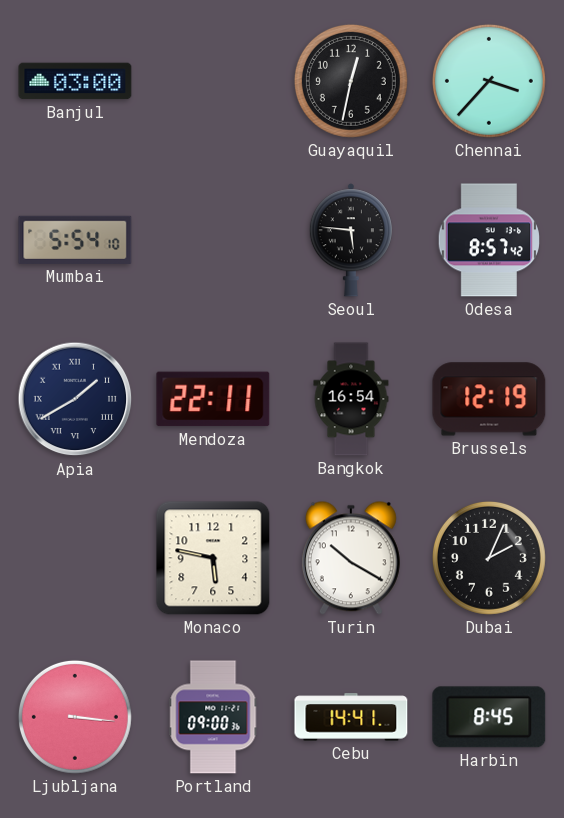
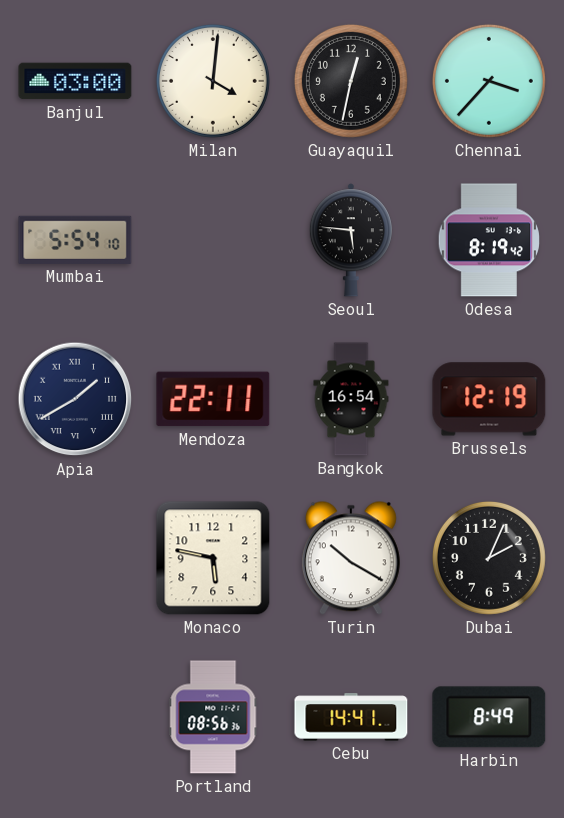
Milan: none -> 4:01 (213, 81)
Odesa: 8:57 -> 8:19 (489, 240)
Ljubljana: 3:16 -> none (75, 717)
Portland: 09:00 -> 08:56 (213, 717)
Harbin: 8:45 -> 8:49 (489, 717)
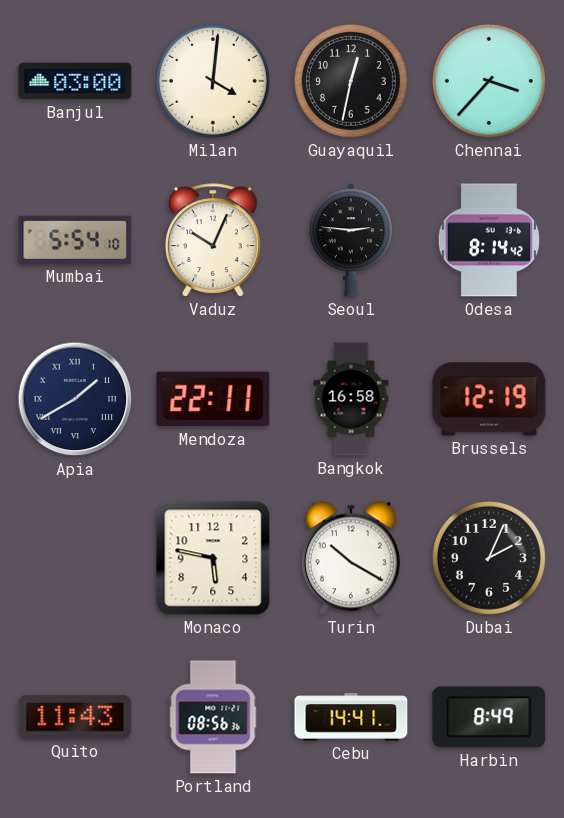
Vaduz: none -> 10:04 (213, 240)
Seoul: 5:46 -> 2:46 (351, 240)
Odesa: 8:19 -> 8:14 (489, 240)
Bangkok: 16:54 -> 16:58 (351, 399)
Quito: none -> 11:43 (75, 717)
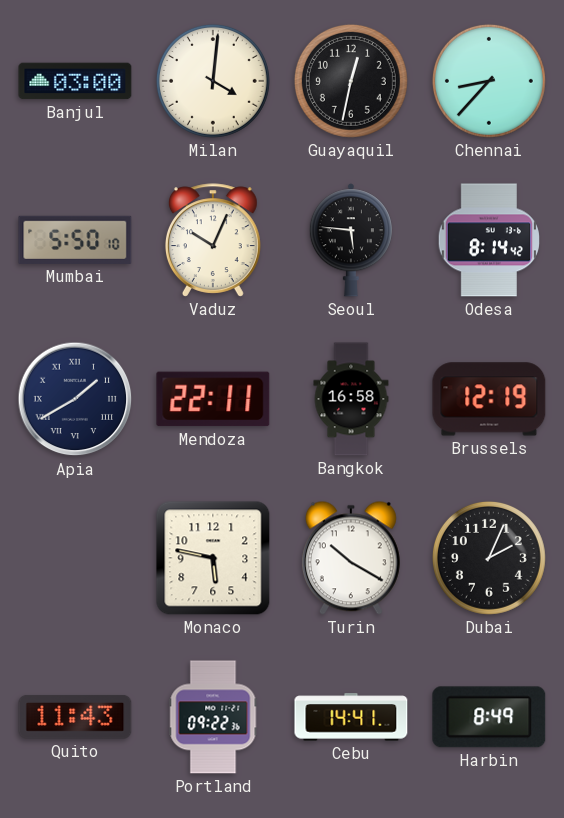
Chennai: 3:37 -> 8:37 (489, 81)
Mumbai: 5:54 -> 5:50 (75, 240)
Seoul: 2:46 -> 5:46 (351, 240)
Portland: 08:56 -> 09:22 (213, 717)
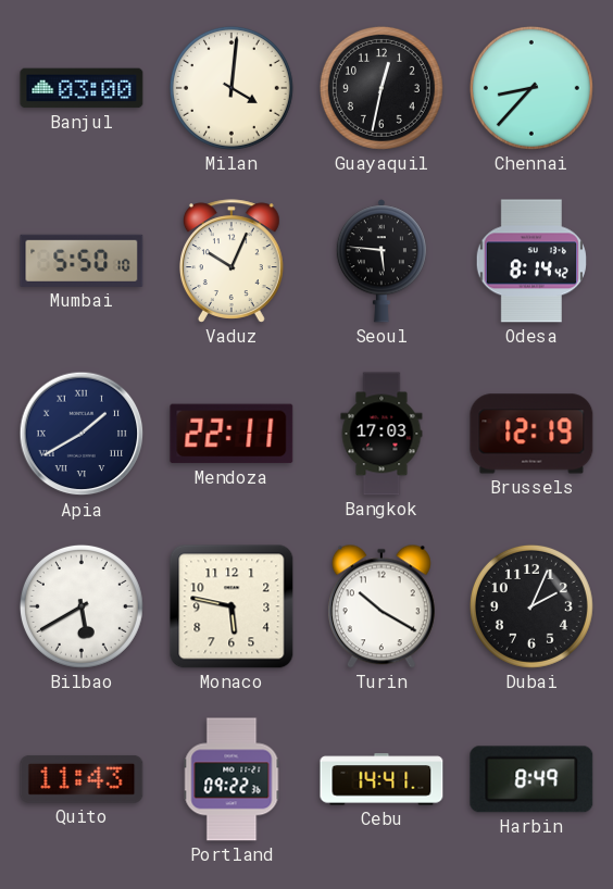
Bangkok: 16:58 -> 17:03 (381, 434)
Bilbao: none -> 5:40 (82, 606)
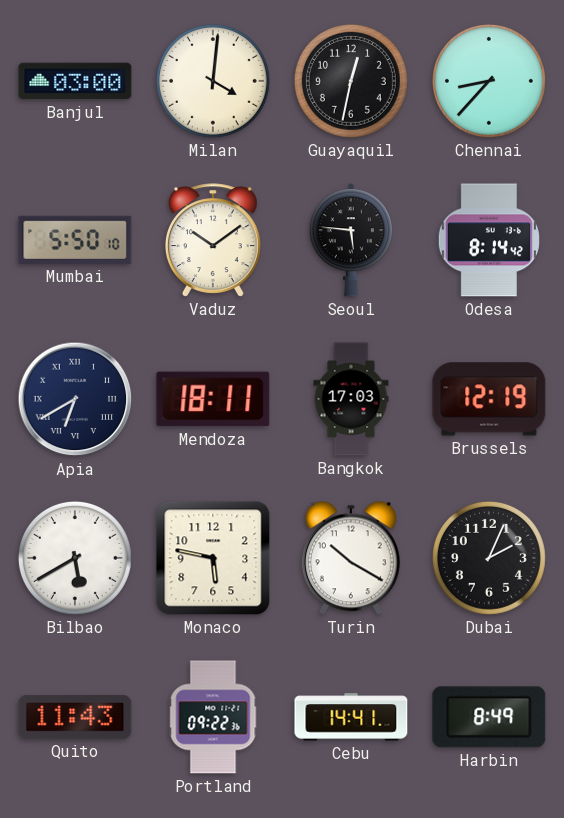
Vaduz: 10:04 -> 10:09 (213, 240)
Apia: 1:40 -> 6:40 (75, 399)
Mendoza: 22:11 -> 18:11 (213, 399)
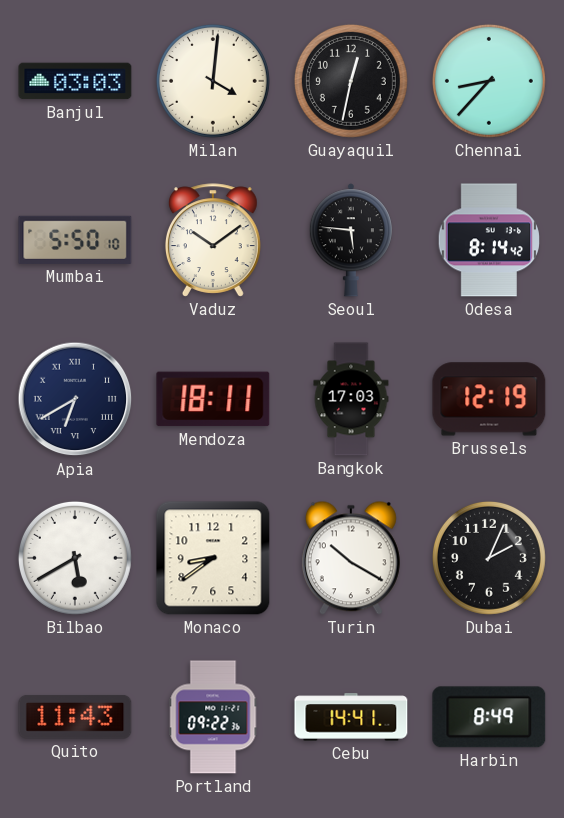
Banjul: 03:00 -> 03:03 (75, 81)
Monaco: 5:47 -> 8:39 (213, 558)
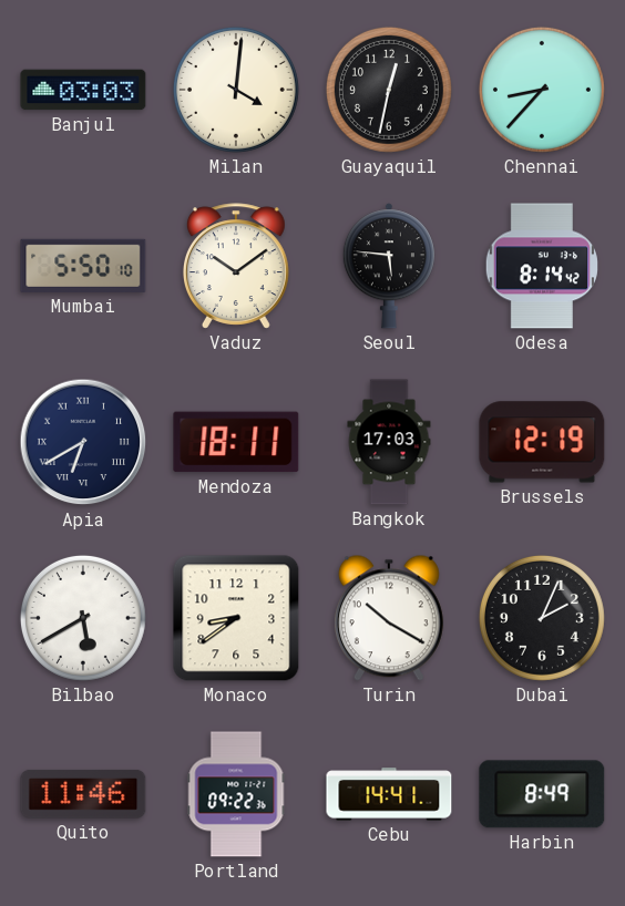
Quito: 11:43 -> 11:46 (83, 794)
